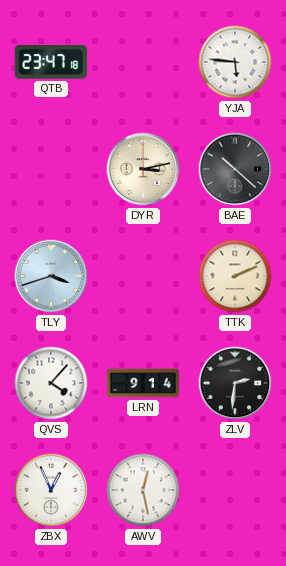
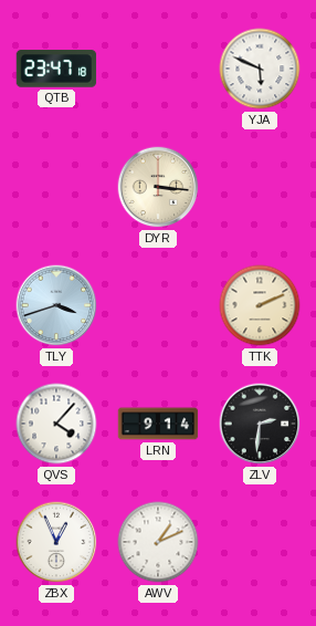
YJA: 5:46 -> 5:49 (260, 69)
DYR: 3:13 -> 3:16 (158, 187)
BAE: 10:22 -> none (235, 169)
AWV: 12:28 -> 1:11 (158, 542)
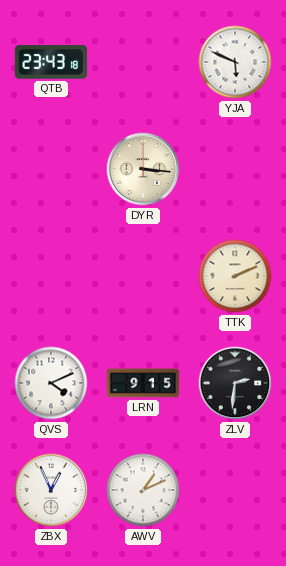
QTB: 23:47 -> 23:43 (51, 62)
TLY: 3:42 -> none (56, 305)
QVS: 4:07 -> 4:11 (51, 383)
LRN: 9:14 -> 9:15 (143, 383)
